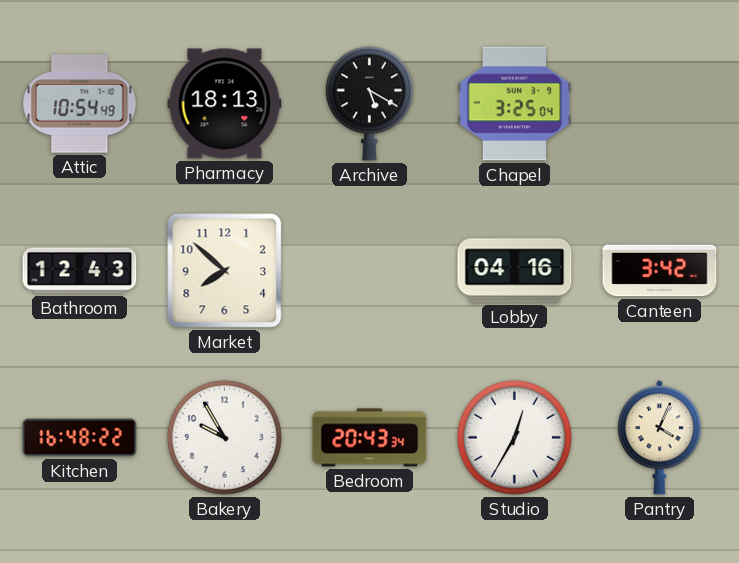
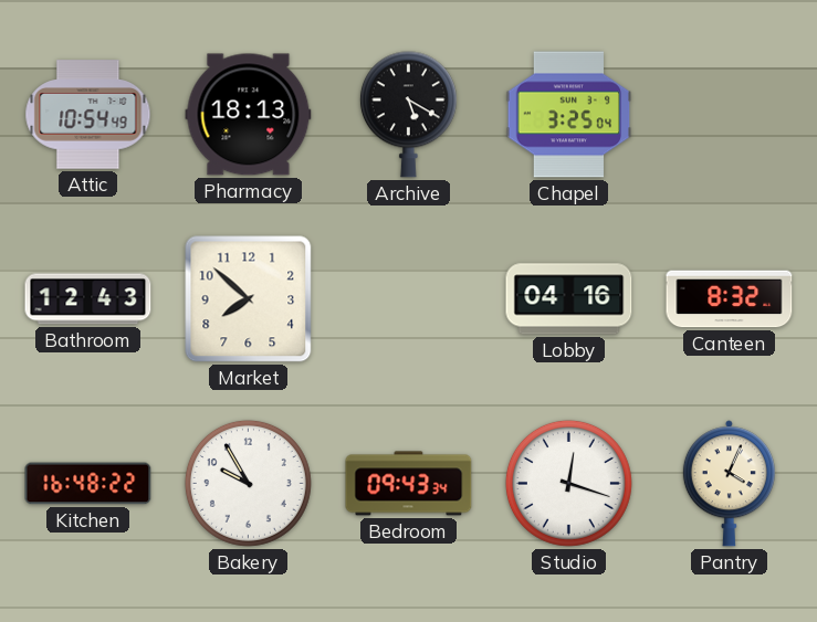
Canteen: 3:42 -> 8:32 (730, 299)
Bedroom: 20:43 -> 09:43 (409, 484)
Studio: 12:35 -> 12:18 (568, 483)
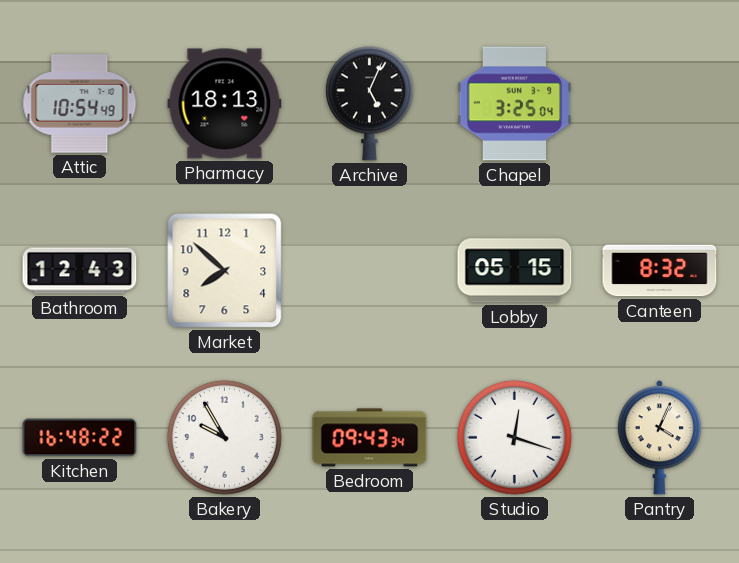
Archive: 5:20 -> 5:04 (369, 104)
Lobby: 04:16 -> 05:15 (515, 271)
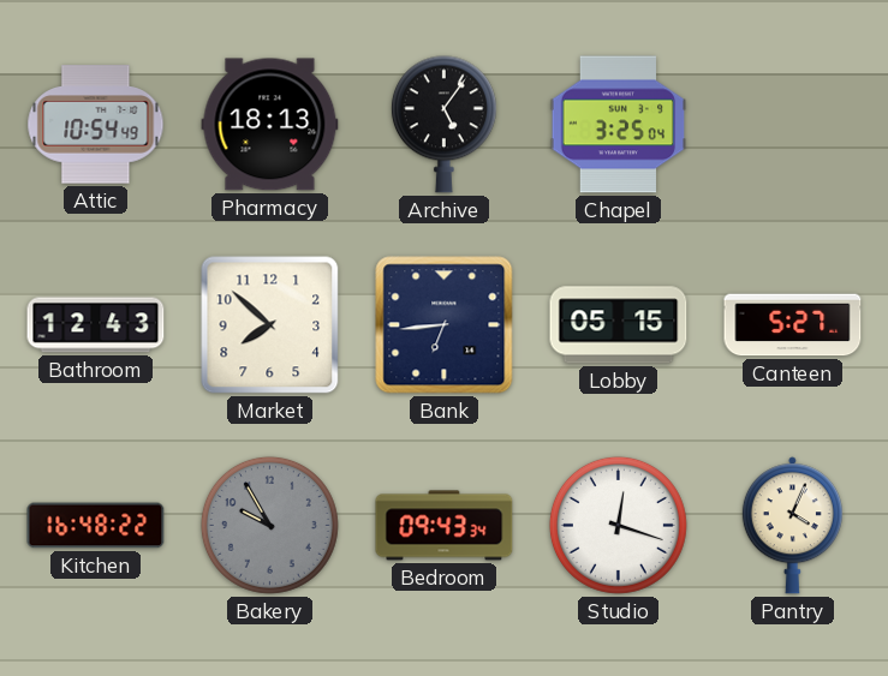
Archive: 5:04 -> 5:06 (443, 125)
Bank: none -> 6:44 (445, 325)
Canteen: 8:32 -> 5:27 (793, 325)
Bakery dial: white -> grey (269, 525)
